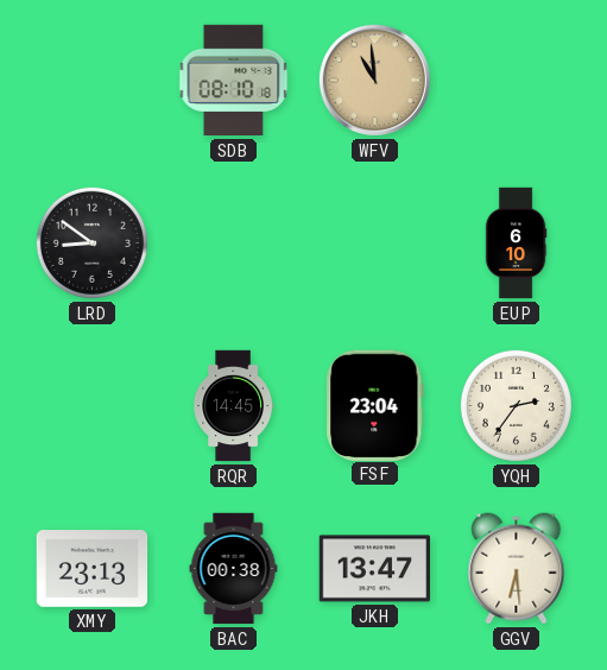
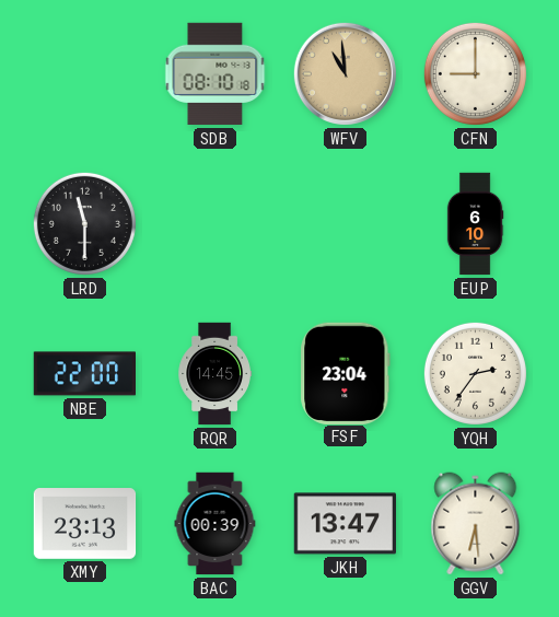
CFN: none -> 9:00 (475, 73)
LRD: 8:51 -> 11:30 (84, 223)
NBE: none -> 22:00 (84, 374)
BAC: 00:38 -> 00:39 (216, 524)
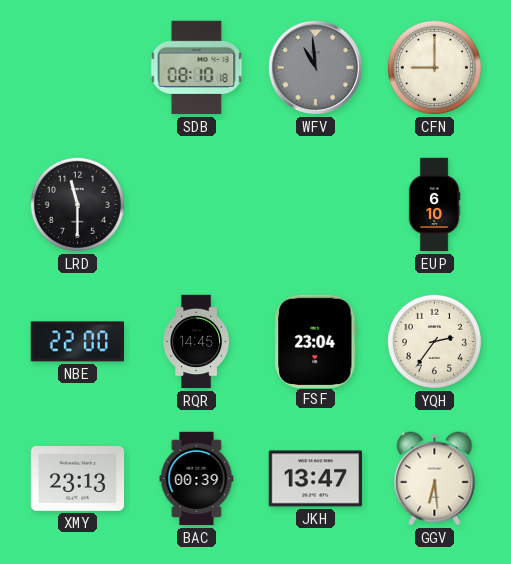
WFV dial: champagne -> grey (315, 67)
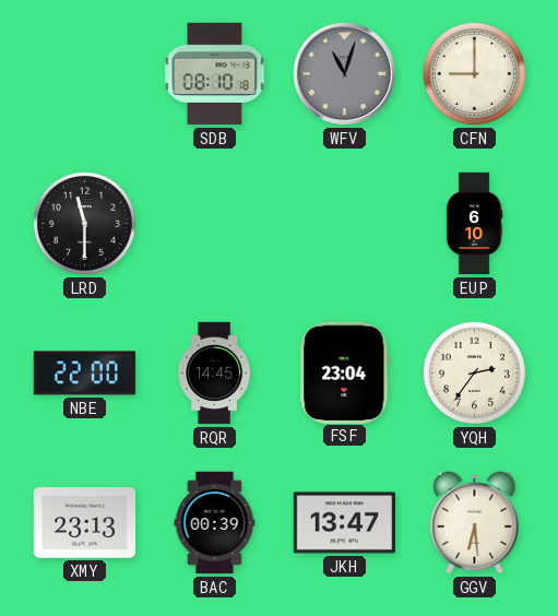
WFV: 10:59 -> 11:03 (344, 73)
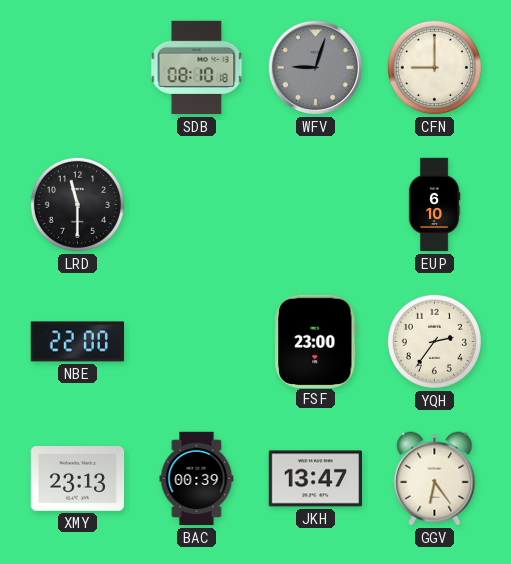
WFV: 11:03 -> 9:03 (315, 67)
RQR: 14:45 -> none (214, 374)
FSF: 23:04 -> 23:00 (316, 341)
GGV: 6:29 -> 6:24 (435, 479)
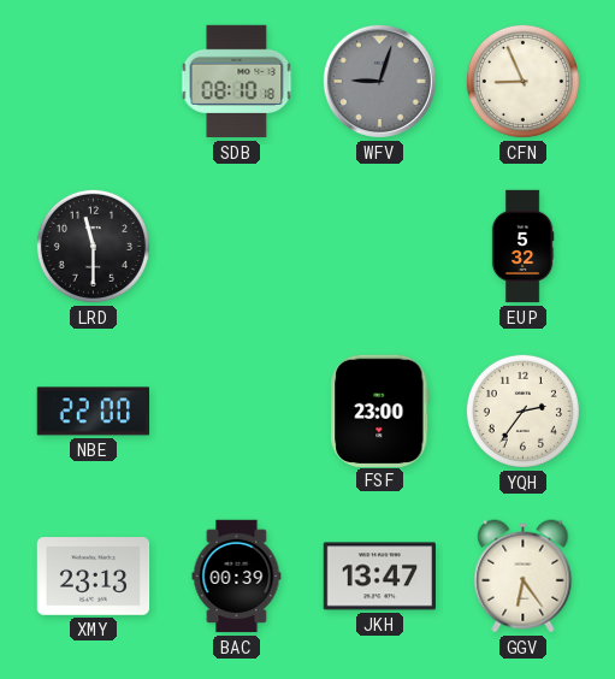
CFN: 9:00 -> 8:56 (522, 81)
EUP: 6:10 -> 5:32 (522, 247)
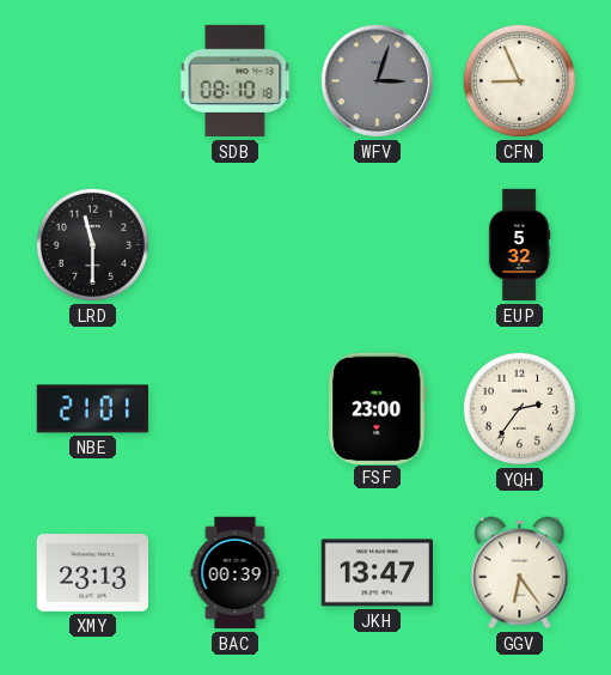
WFV: 9:03 -> 3:03 (377, 80)
NBE: 22:00 -> 21:01 (92, 409)
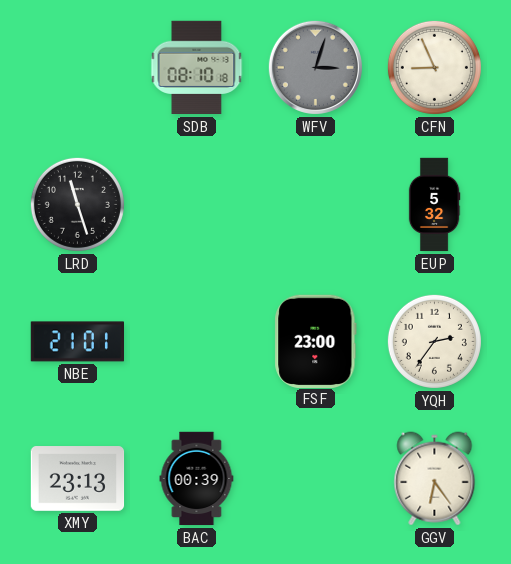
LRD: 11:30 -> 11:27 (77, 204)
JKH: 13:47 -> none (377, 573)
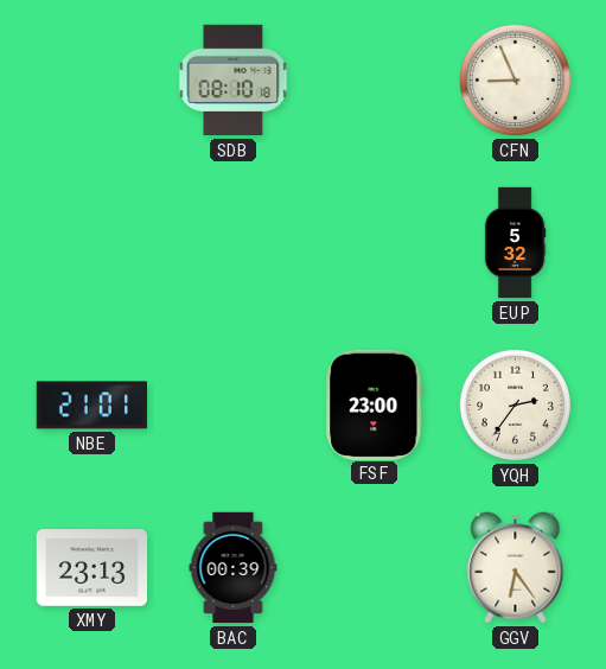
WFV: 3:03 -> none (315, 67)
LRD: 11:27 -> none (77, 204)
